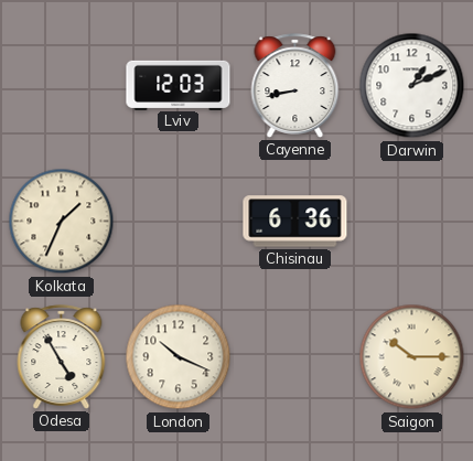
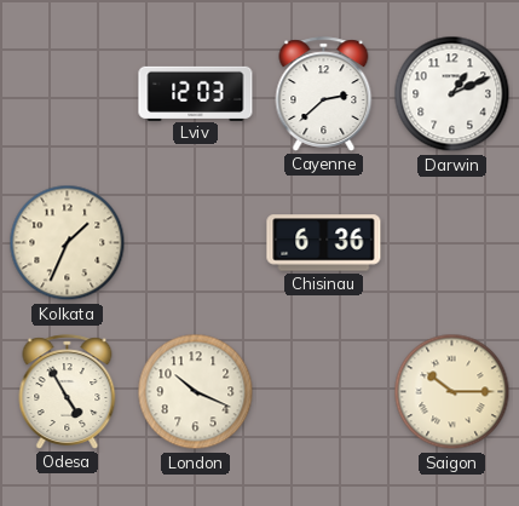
Cayenne: 8:43 -> 2:38 (324, 94)
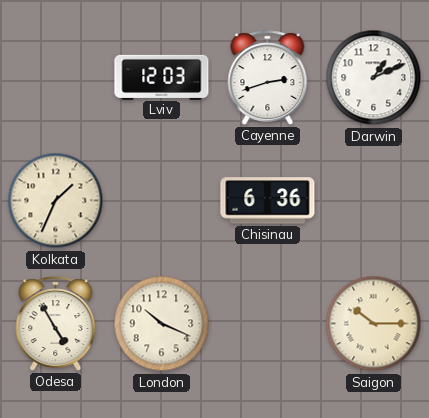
Cayenne: 2:38 -> 2:42 (268, 78)
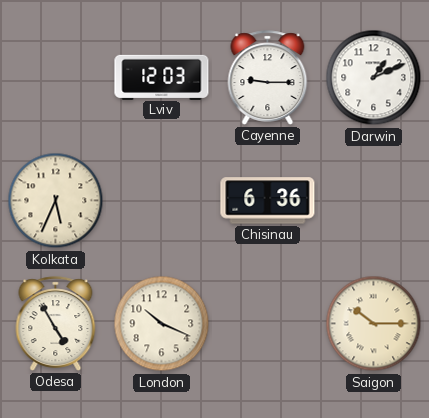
Cayenne: 2:42 -> 9:15 (268, 78)
Kolkata: 1:34 -> 5:34 (56, 201)
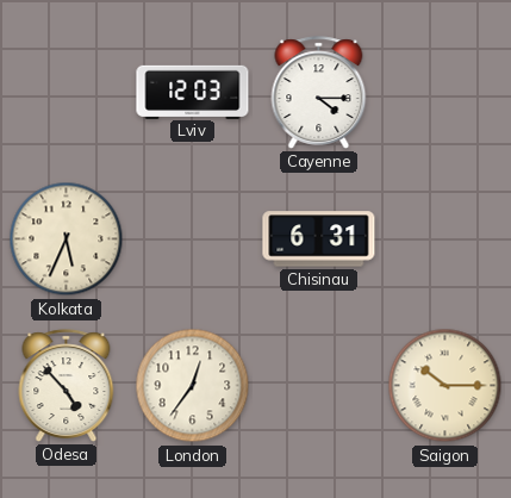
Cayenne: 9:15 -> 4:15 (319, 93)
Darwin: 1:11 -> none (374, 78)
Chisinau: 6:36 -> 6:31 (319, 239)
Odesa: 4:55 -> 4:53 (67, 386)
London: 10:19 -> 12:36 (193, 386)
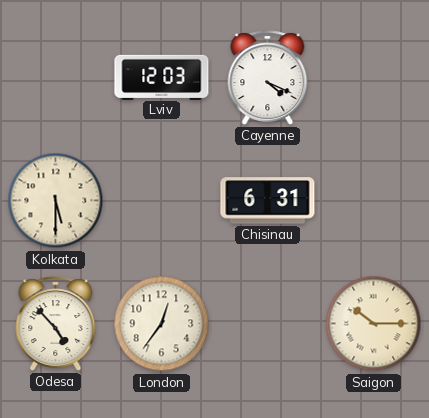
Cayenne: 4:15 -> 4:19 (268, 78)
Kolkata: 5:34 -> 5:30 (56, 201)
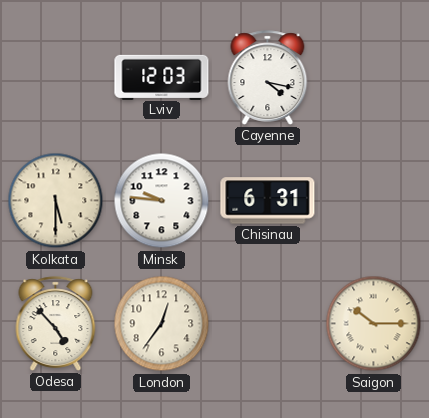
Cayenne: 4:19 -> 4:17 (268, 78)
Minsk: none -> 9:46 (162, 201)
